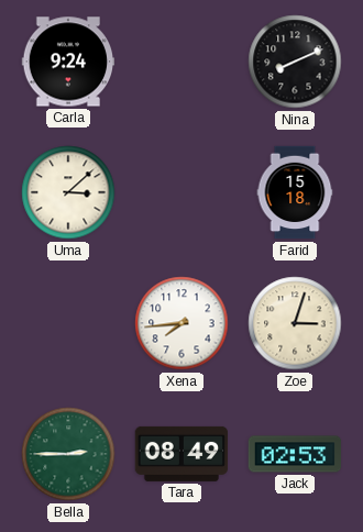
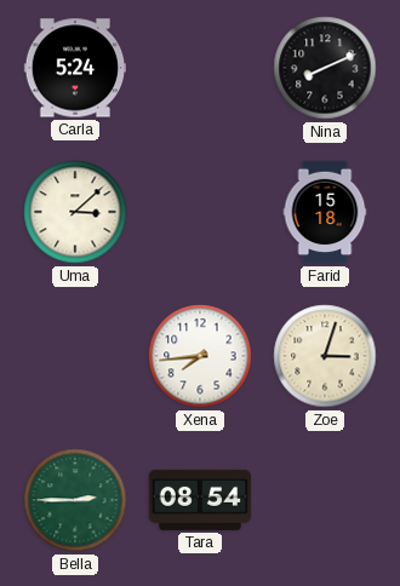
Carla: 9:24 -> 5:24 (75, 68)
Tara: 08:49 -> 08:54 (200, 500)
Jack: 02:53 -> none (295, 454)
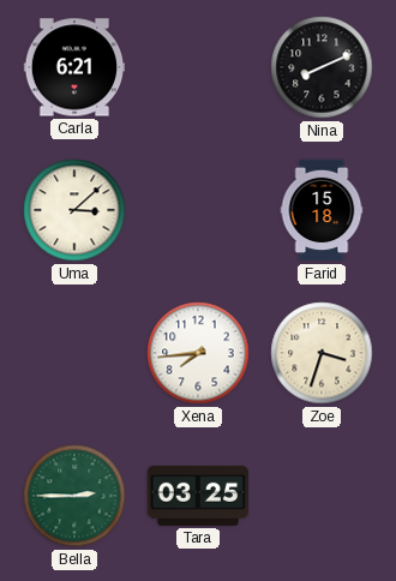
Carla: 5:24 -> 6:21 (74, 67)
Zoe: 3:03 -> 3:33 (322, 353)
Tara: 08:54 -> 03:25 (198, 496)
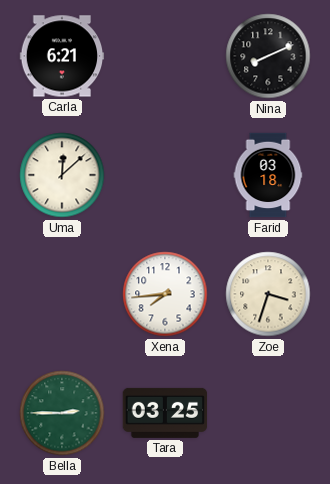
Uma: 3:08 -> 12:08 (62, 175)
Farid: 15:18 -> 03:18 (268, 175)
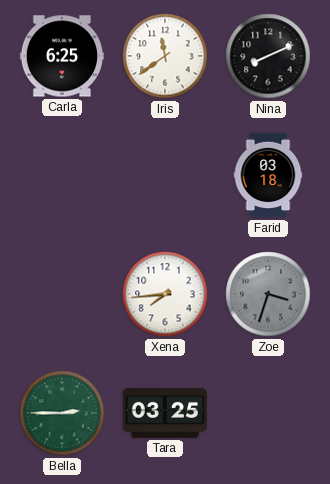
Carla: 6:21 -> 6:25 (62, 56)
Iris: none -> 11:39 (165, 56)
Uma: 12:08 -> none (62, 175)
Zoe dial: cream -> grey (268, 294)
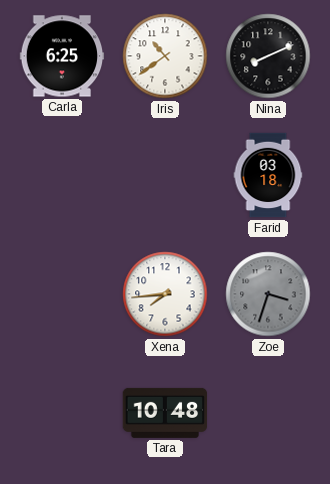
Iris: 11:39 -> 10:39 (165, 56)
Bella: 2:45 -> none (62, 413)
Tara: 03:25 -> 10:48 (165, 413)
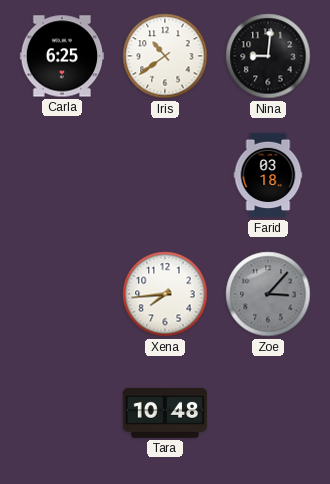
Nina: 8:11 -> 9:01 (268, 56)
Zoe: 3:33 -> 3:07 (268, 294)
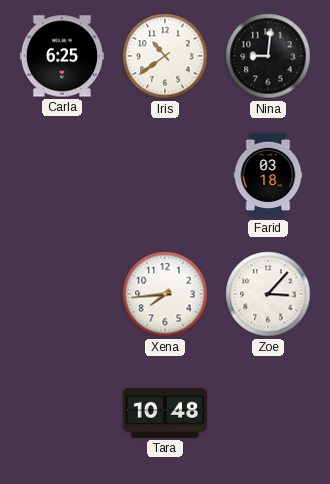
Zoe dial: grey -> white (268, 294)
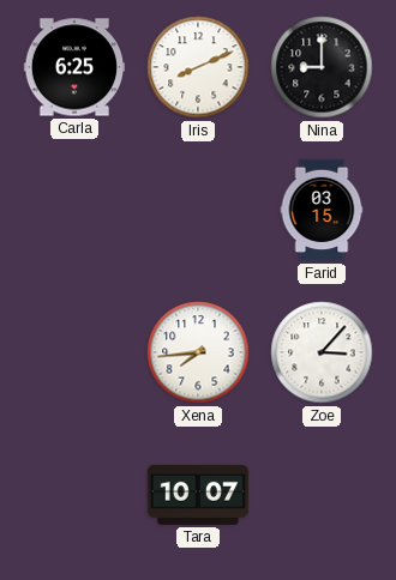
Iris: 10:39 -> 8:11 (198, 67)
Nina: 9:01 -> 9:00 (322, 67)
Farid: 03:18 -> 03:15 (322, 210)
Tara: 10:48 -> 10:07 (198, 495)
